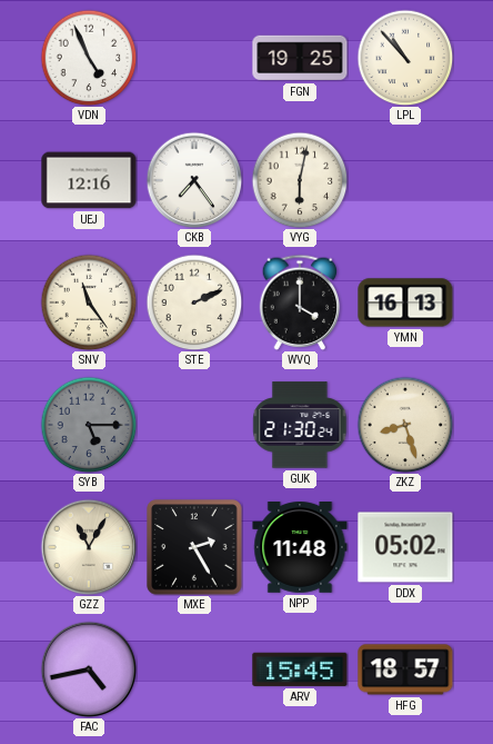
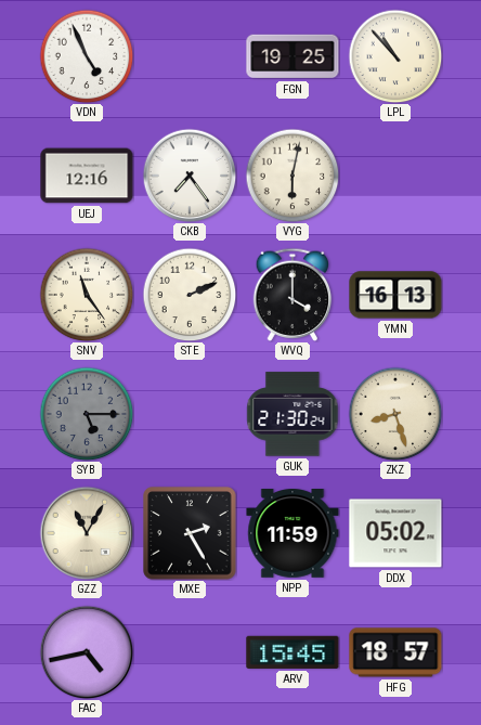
NPP: 11:48 -> 11:59 (292, 534)
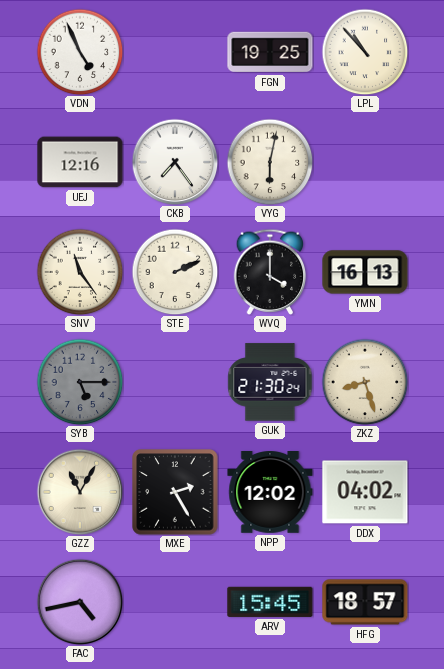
NPP: 11:59 -> 12:02 (270, 493)
DDX: 05:02 -> 04:02 (365, 492)
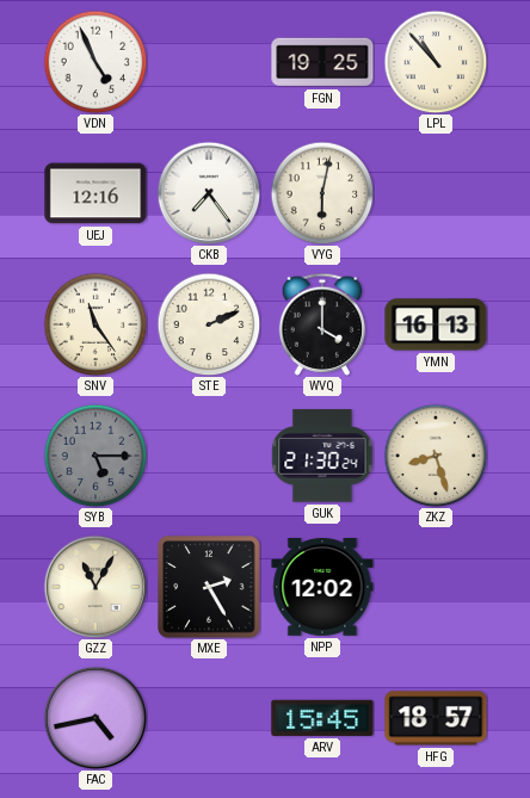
DDX: 04:02 -> none (365, 492)
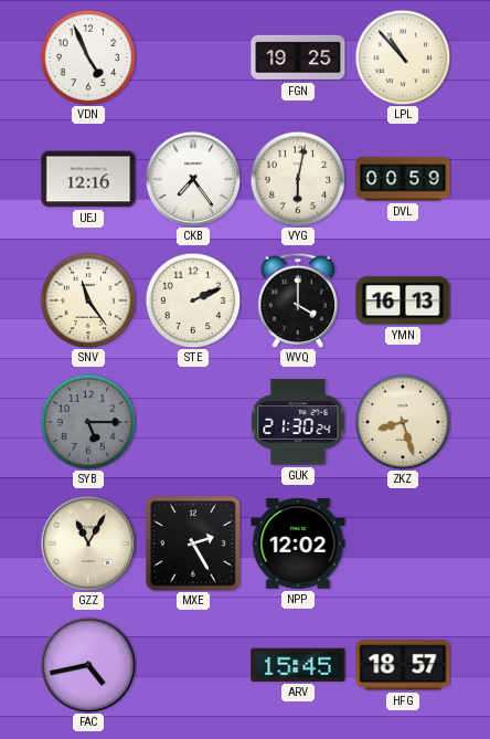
DVL: none -> 00:59 (403, 179)
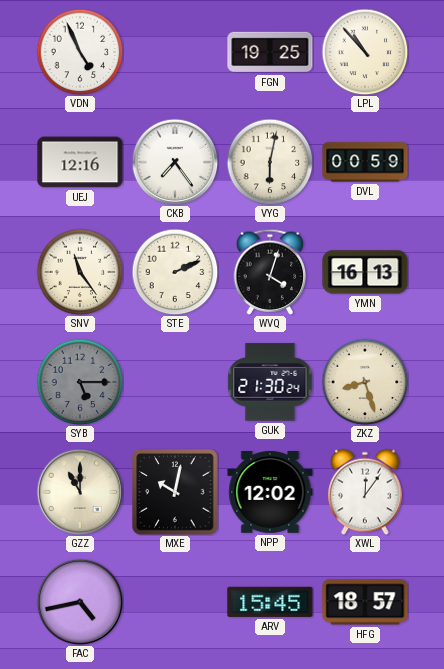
WVQ: 4:00 -> 4:03 (270, 272)
GZZ: 11:05 -> 11:00 (80, 492)
MXE: 2:25 -> 10:02 (175, 492)
XWL: none -> 12:06 (365, 492)
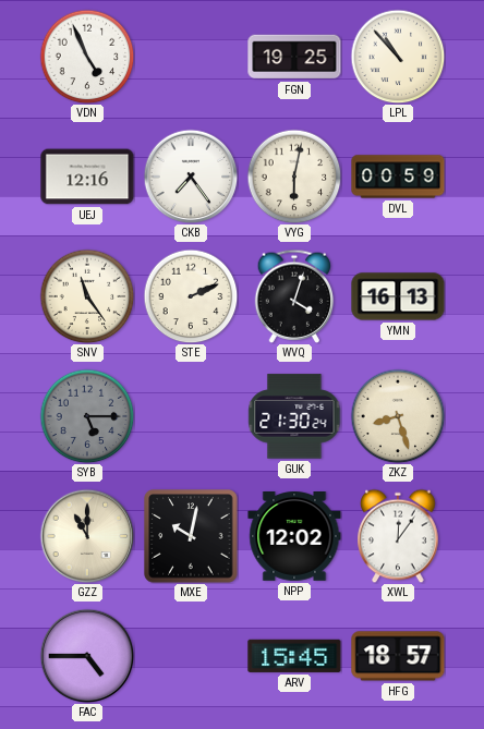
FAC: 4:43 -> 4:45 (87, 656)
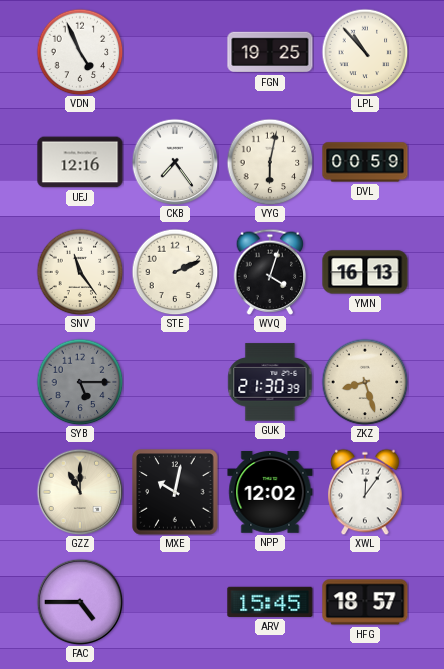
GUK: 21:30:24 -> 21:30:39 (270, 382)
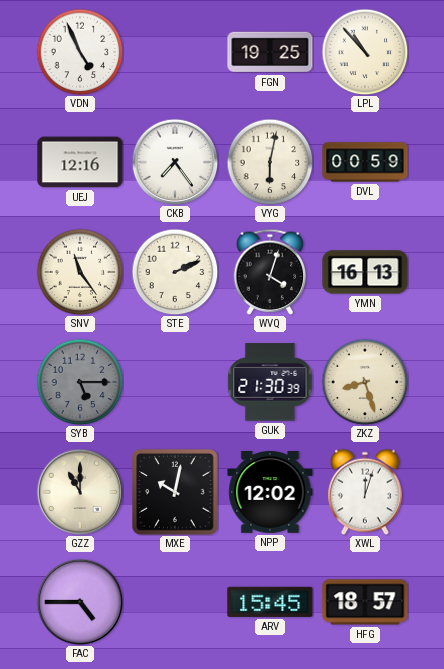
XWL: 12:06 -> 12:03 (365, 492)
